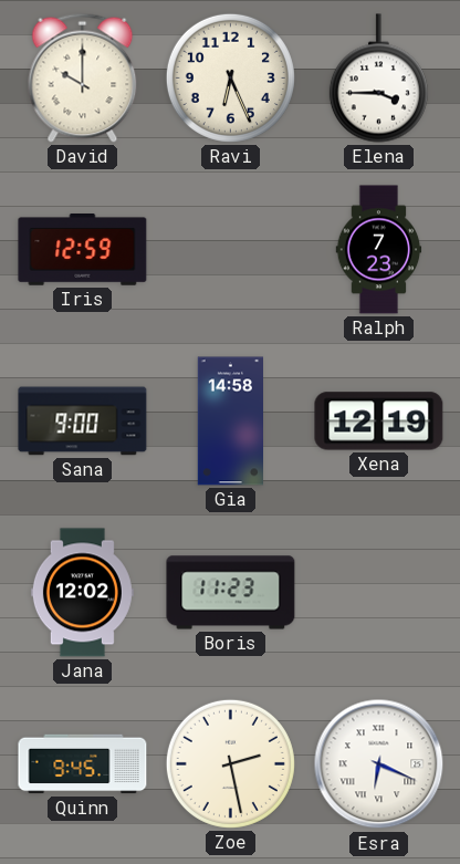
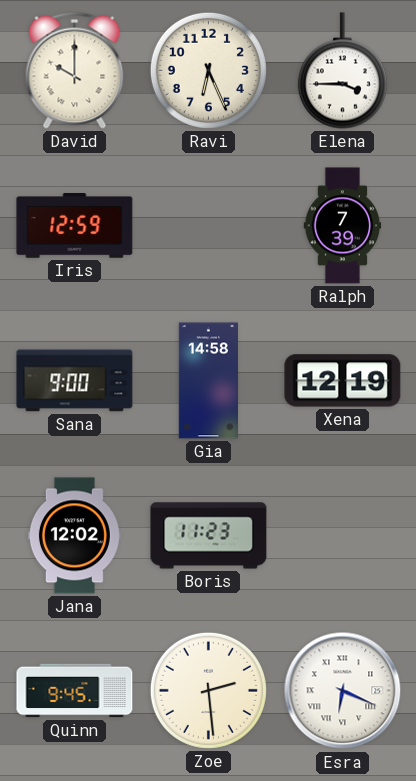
Ralph: 7:23 -> 7:39 (343, 226)
Zoe: 2:28 -> 2:29 (208, 690)
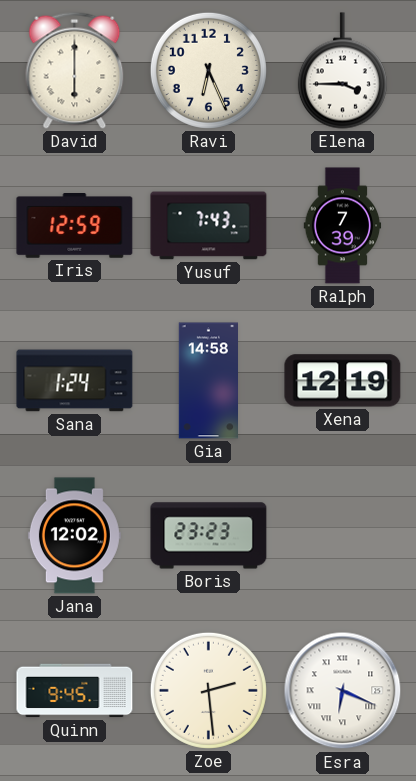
David: 10:00 -> 6:00 (75, 70)
Yusuf: none -> 7:43 (209, 226)
Sana: 9:00 -> 1:24 (75, 381)
Boris: 11:23 -> 23:23 (209, 536)
